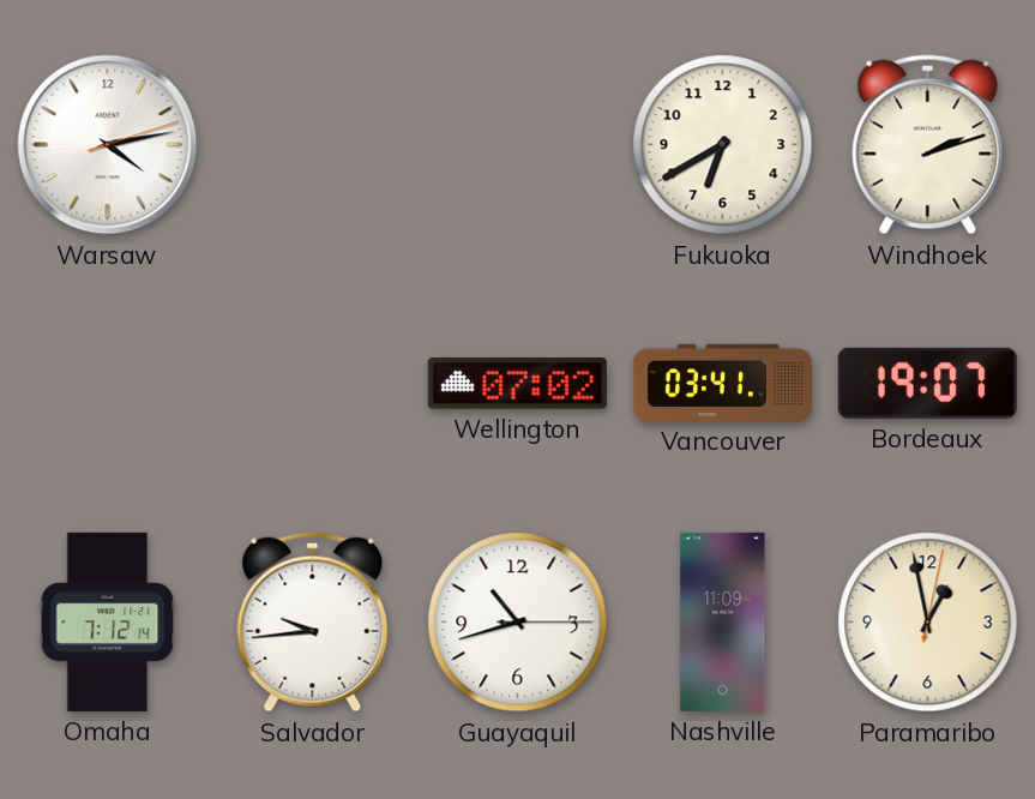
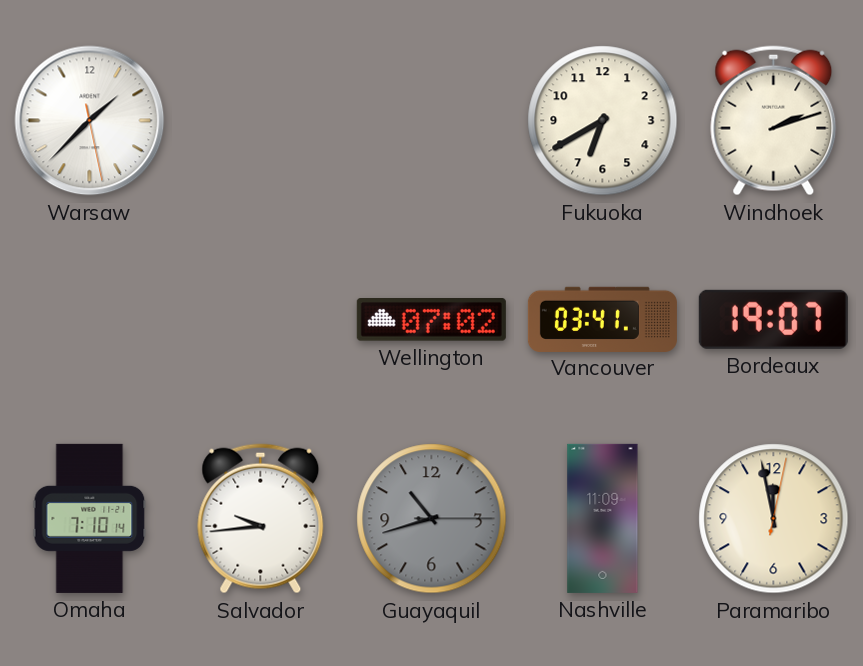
Warsaw: 4:13 -> 1:37 (90, 121)
Omaha: 7:12 -> 7:10 (90, 518)
Guayaquil dial: white -> grey (432, 519)
Paramaribo: 12:58 -> 11:58 (774, 519)
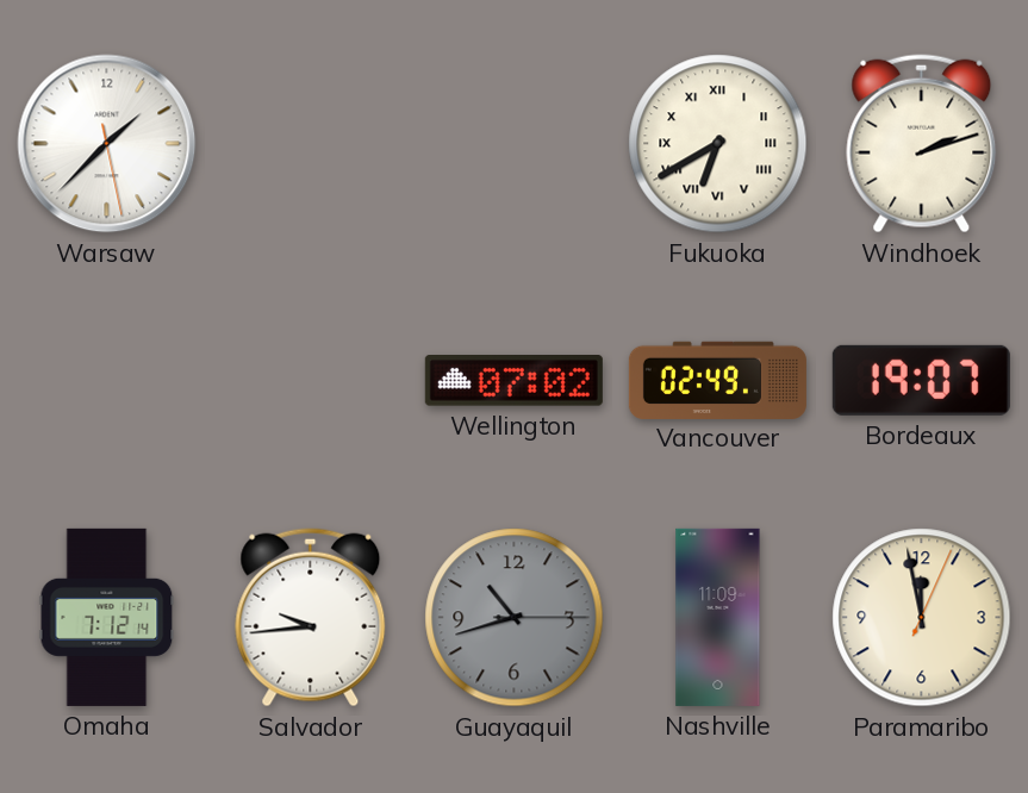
Fukuoka numerals: Arabic -> Roman (718, 144)
Vancouver: 03:41 -> 02:49 (717, 380)
Omaha: 7:10 -> 7:12 (107, 617)
Paramaribo: 11:58:02 -> 11:58:04 (922, 618)
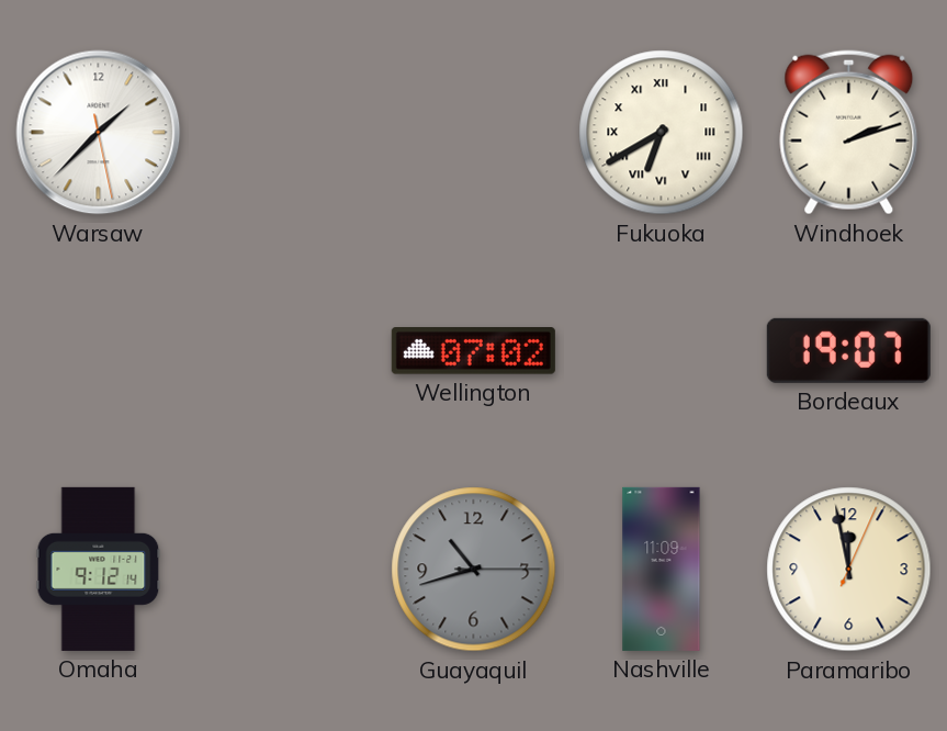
Vancouver: 02:49 -> none (717, 380)
Omaha: 7:12 -> 9:12 (99, 569)
Salvador: 9:44 -> none (311, 618)
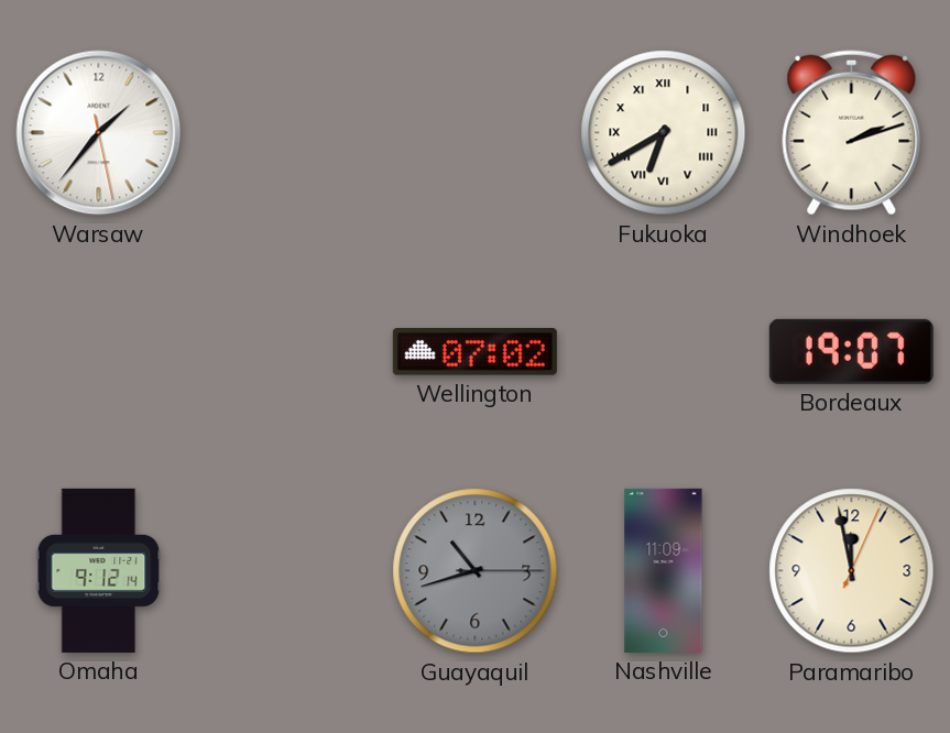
Warsaw: 1:37 -> 1:36 (99, 133)
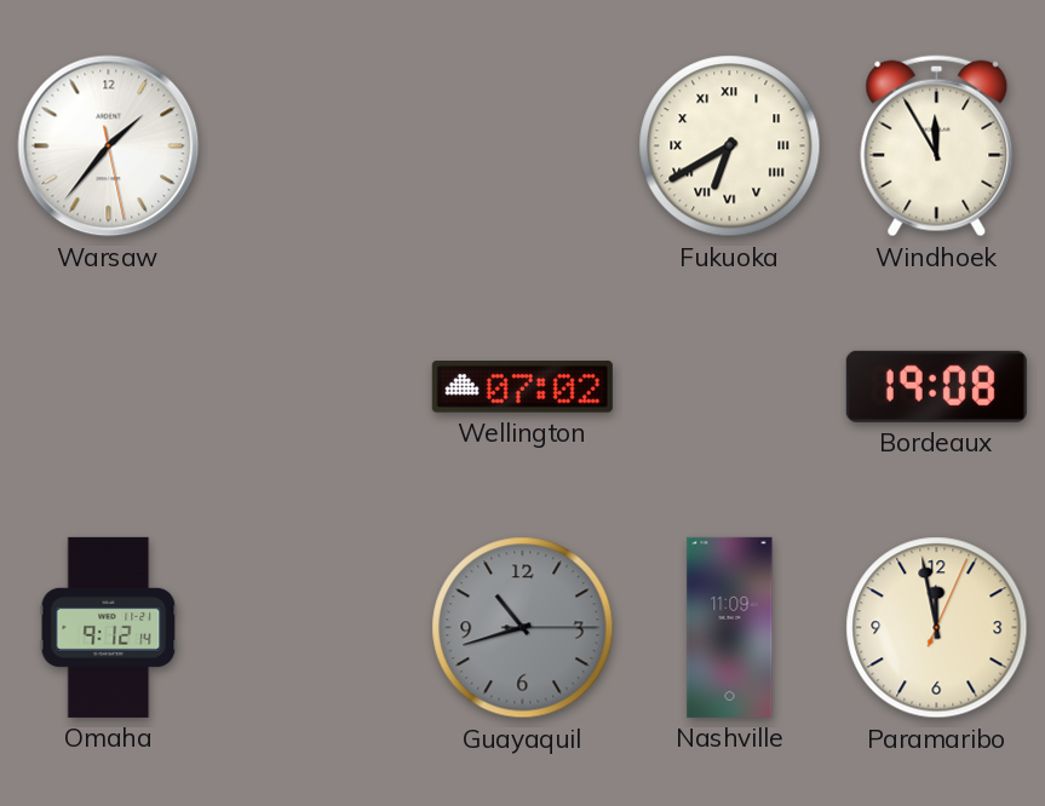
Windhoek: 2:12 -> 11:55 (937, 146)
Bordeaux: 19:07 -> 19:08 (936, 386)
